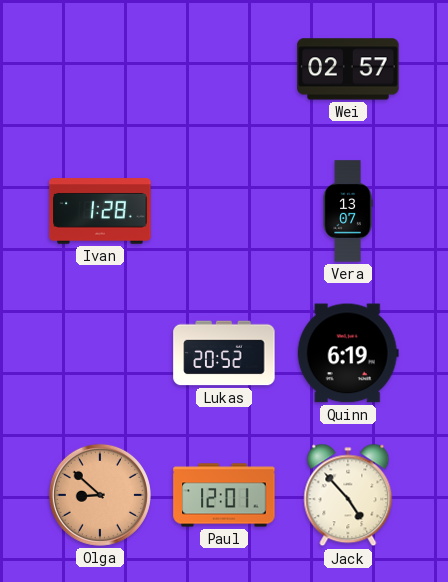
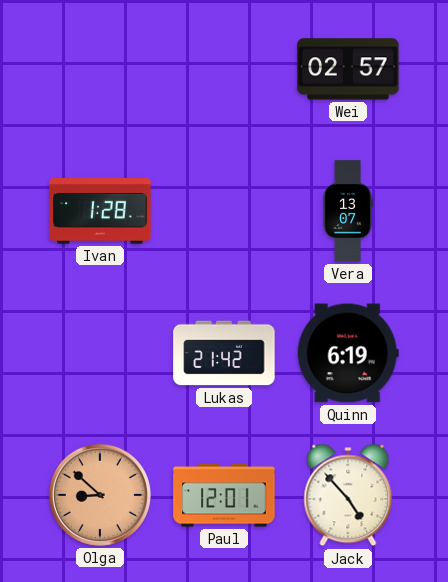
Lukas: 20:52 -> 21:42 (224, 353)
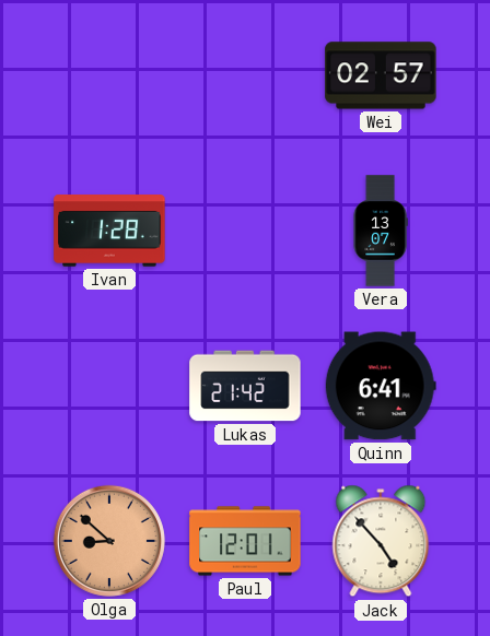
Quinn: 6:19 -> 6:41 (381, 386)
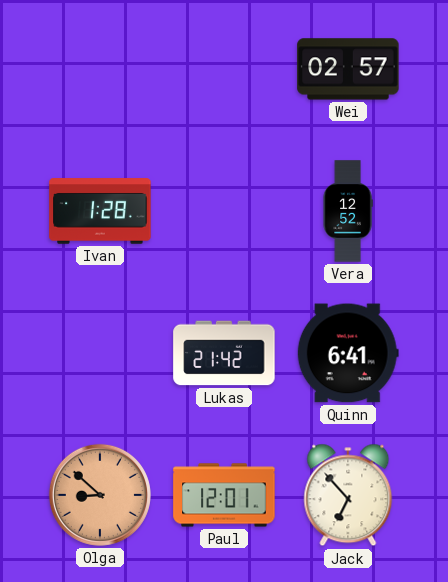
Vera: 13:07 -> 12:52 (348, 211)
Jack: 4:53 -> 6:53 (348, 495)
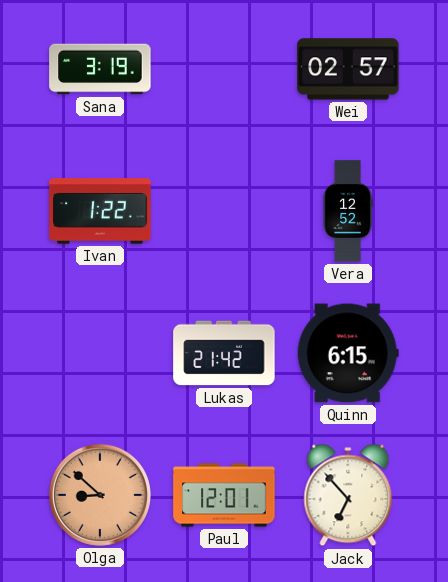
Sana: none -> 3:19 (100, 69)
Ivan: 1:28 -> 1:22 (100, 211)
Quinn: 6:41 -> 6:15 (348, 353)
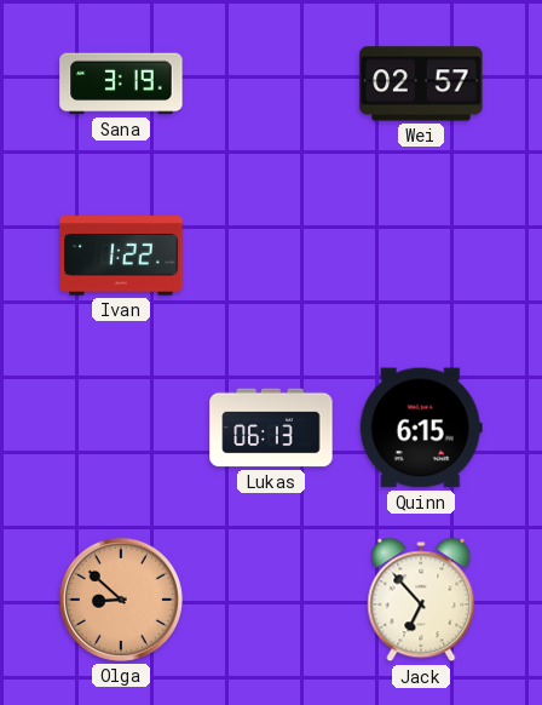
Vera: 12:52 -> none (348, 211)
Lukas: 21:42 -> 06:13 (271, 428)
Paul: 12:01 -> none (224, 495)
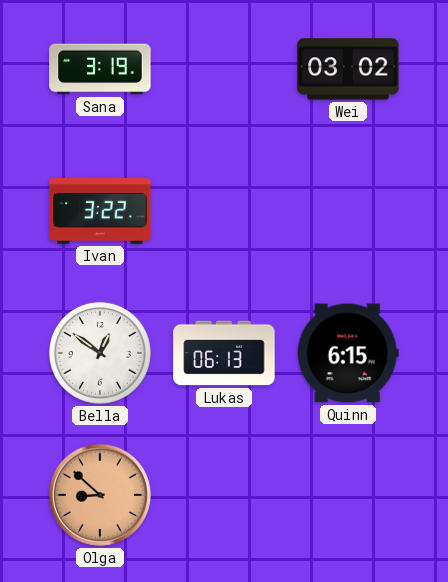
Wei: 02:57 -> 03:02 (348, 69)
Ivan: 1:22 -> 3:22 (100, 211)
Bella: none -> 12:51 (100, 353)
Jack: 6:53 -> none (421, 600)
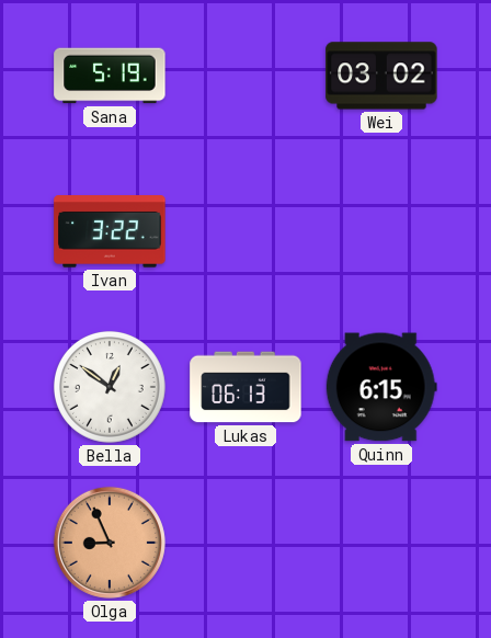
Sana: 3:19 -> 5:19 (110, 76)
Olga: 8:52 -> 8:56 (110, 543)
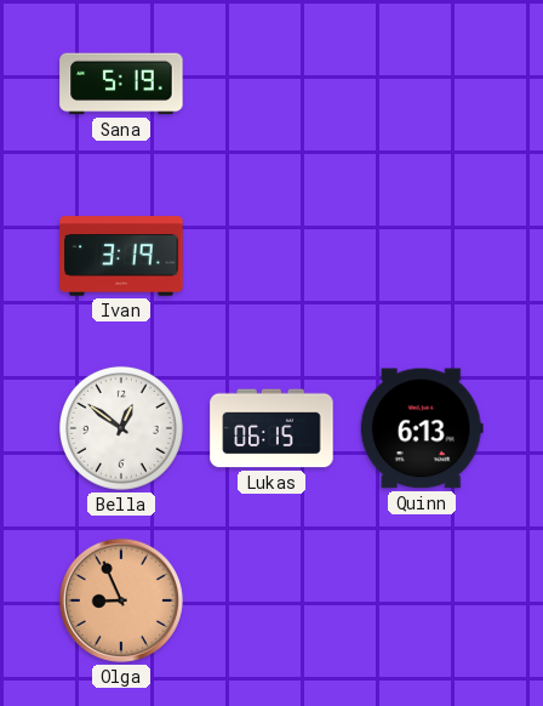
Wei: 03:02 -> none (381, 76)
Ivan: 3:22 -> 3:19 (121, 256)
Lukas: 06:13 -> 06:15 (271, 428)
Quinn: 6:15 -> 6:13 (422, 428)
